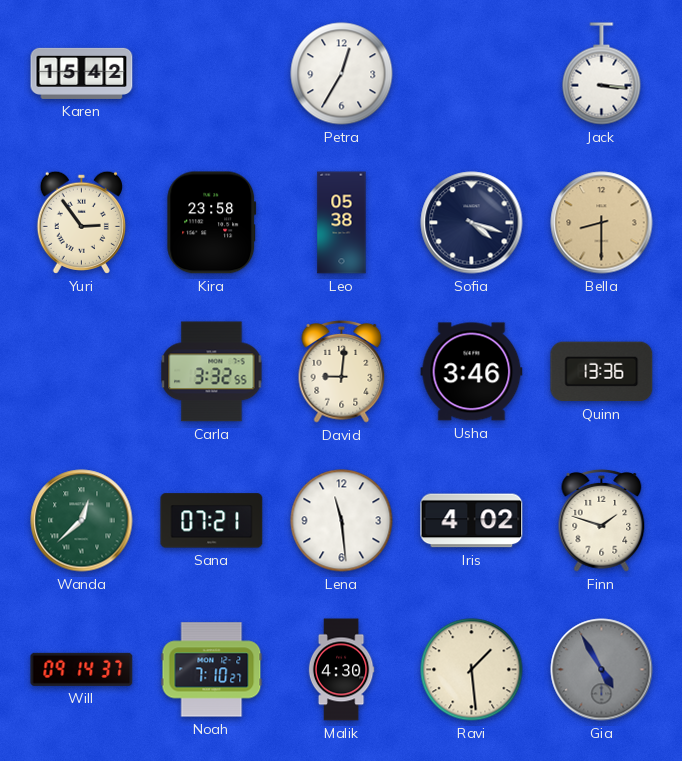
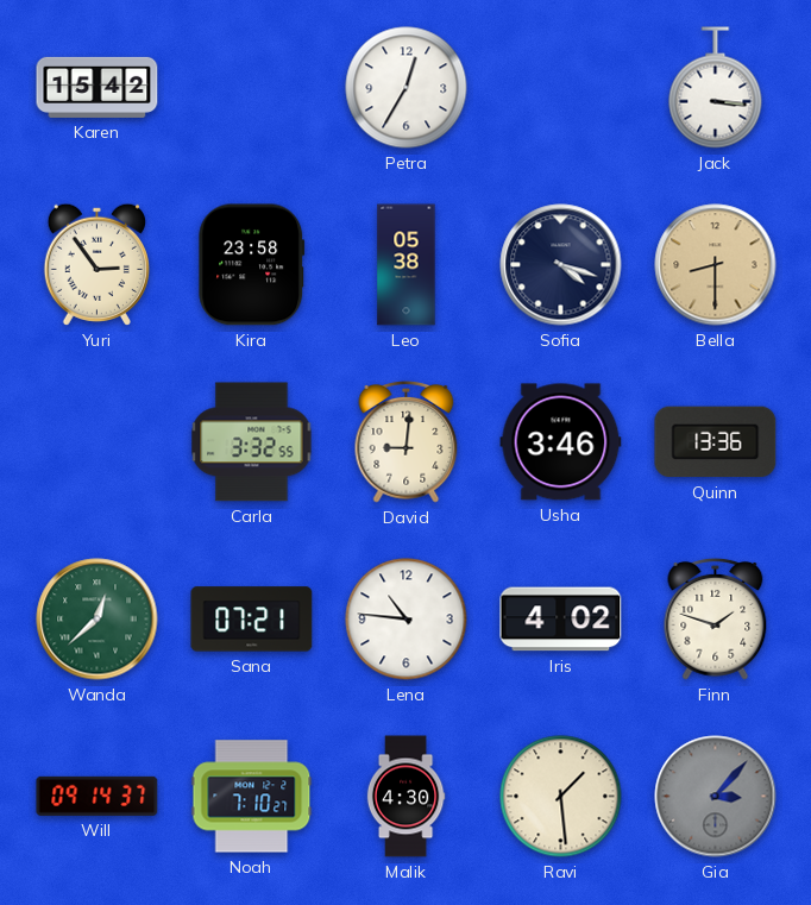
Lena: 11:29 -> 10:46 (407, 620)
Gia: 4:55 -> 3:07 (716, 797)
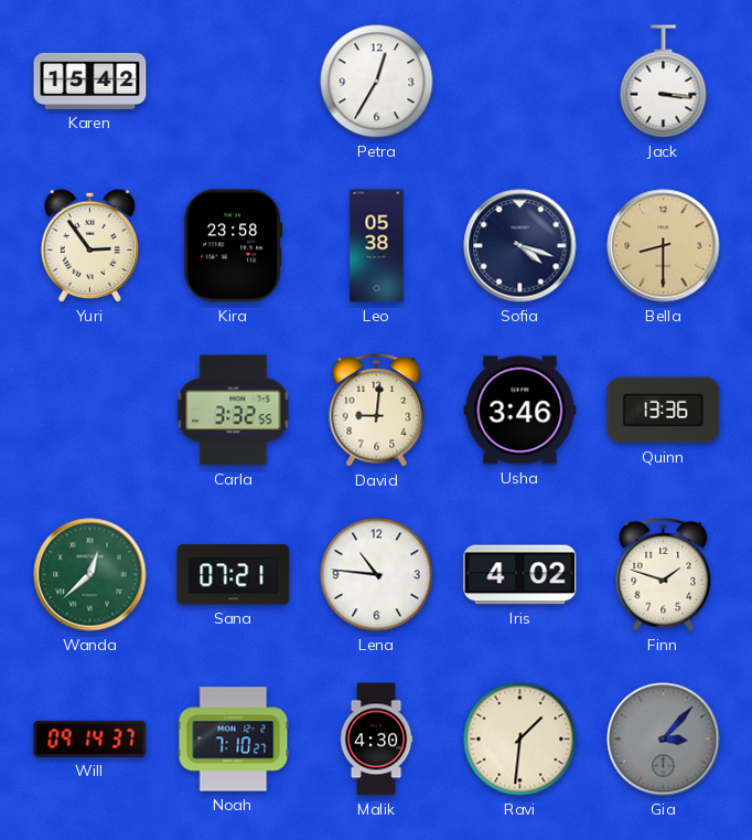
Ravi: 1:29 -> 1:31 (520, 740)
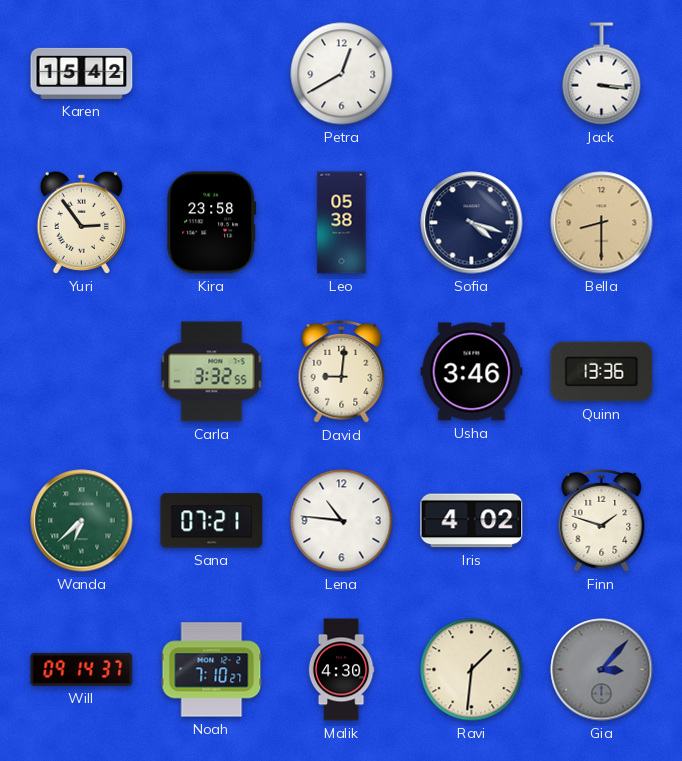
Petra: 12:35 -> 12:40 (342, 74)
Wanda: 12:38 -> 6:38 (82, 521)
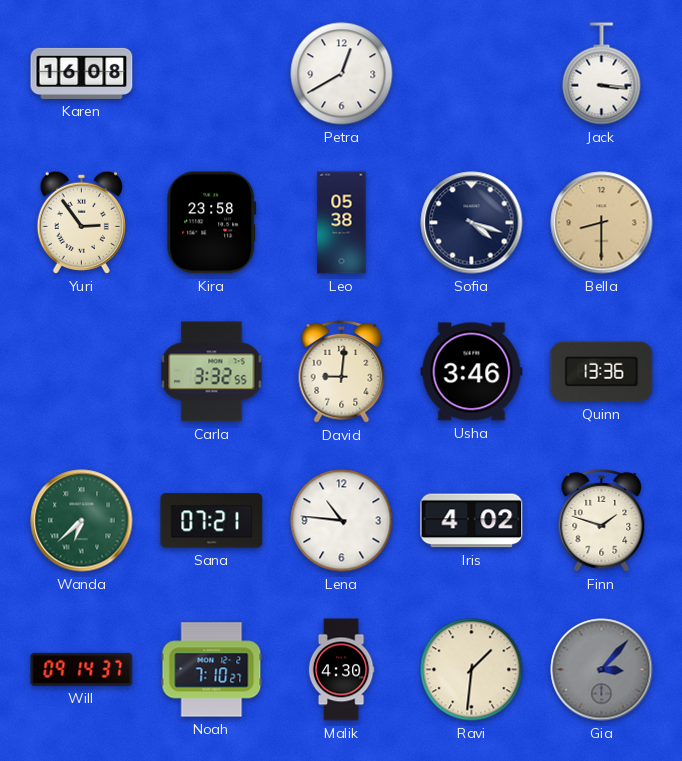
Karen: 15:42 -> 16:08 (82, 73)
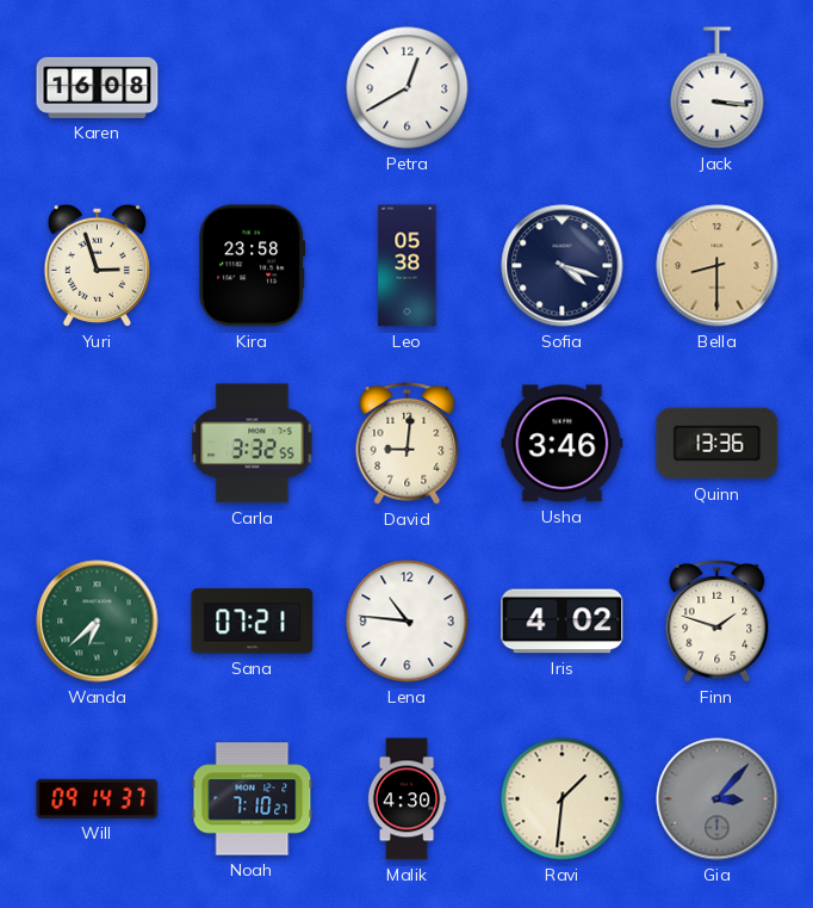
Yuri: 2:54 -> 2:57 (97, 265)
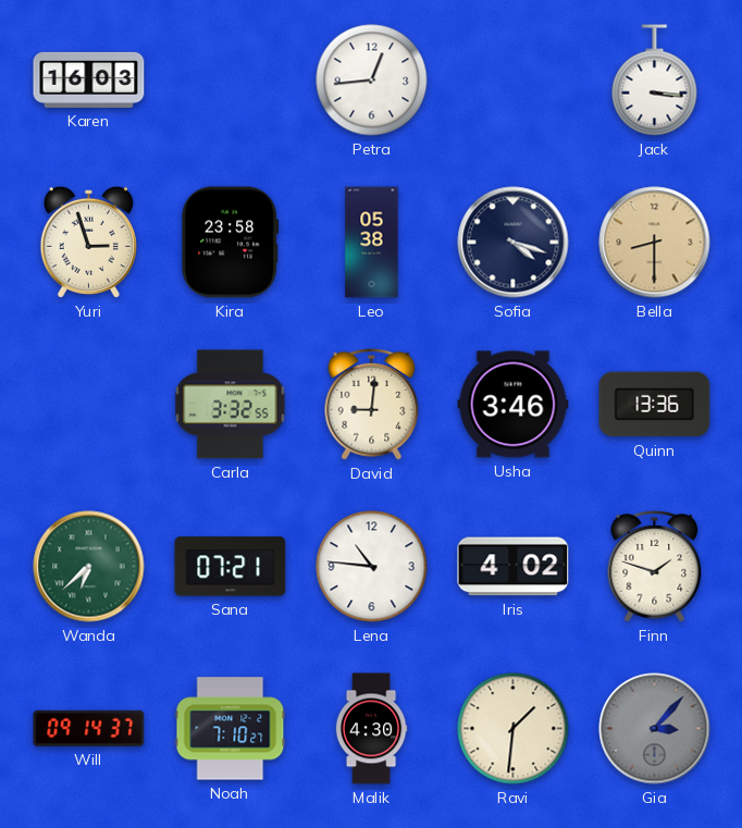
Karen: 16:08 -> 16:03 (89, 79)
Petra: 12:40 -> 12:44 (372, 81)
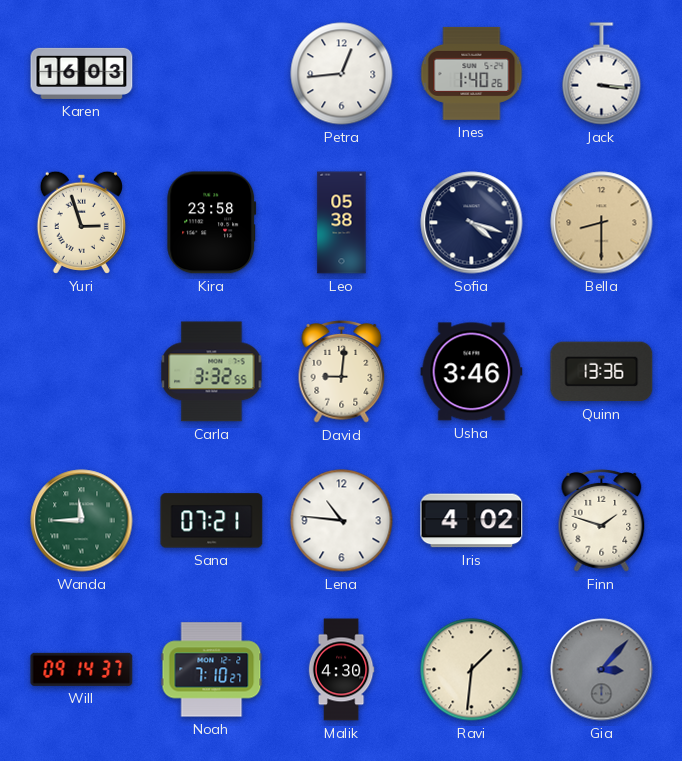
Ines: none -> 1:40 (472, 73)
Wanda: 6:38 -> 11:45 (82, 521)
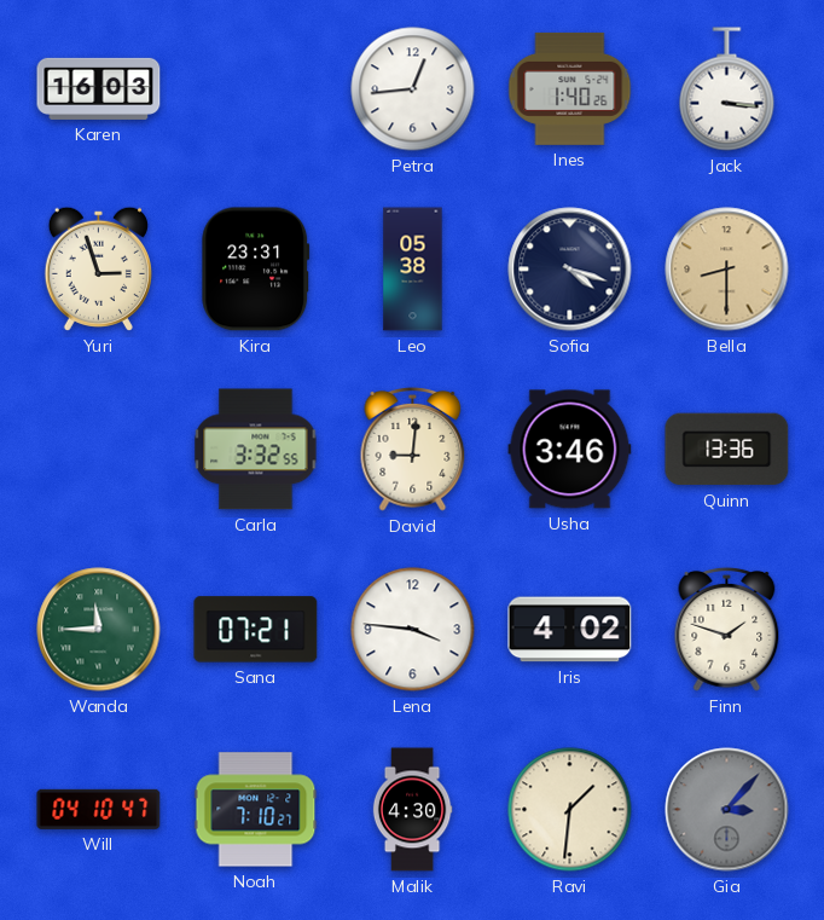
Kira: 23:58 -> 23:31 (256, 270)
Lena: 10:46 -> 3:46 (413, 630)
Will: 09:14 -> 04:10 (99, 809)
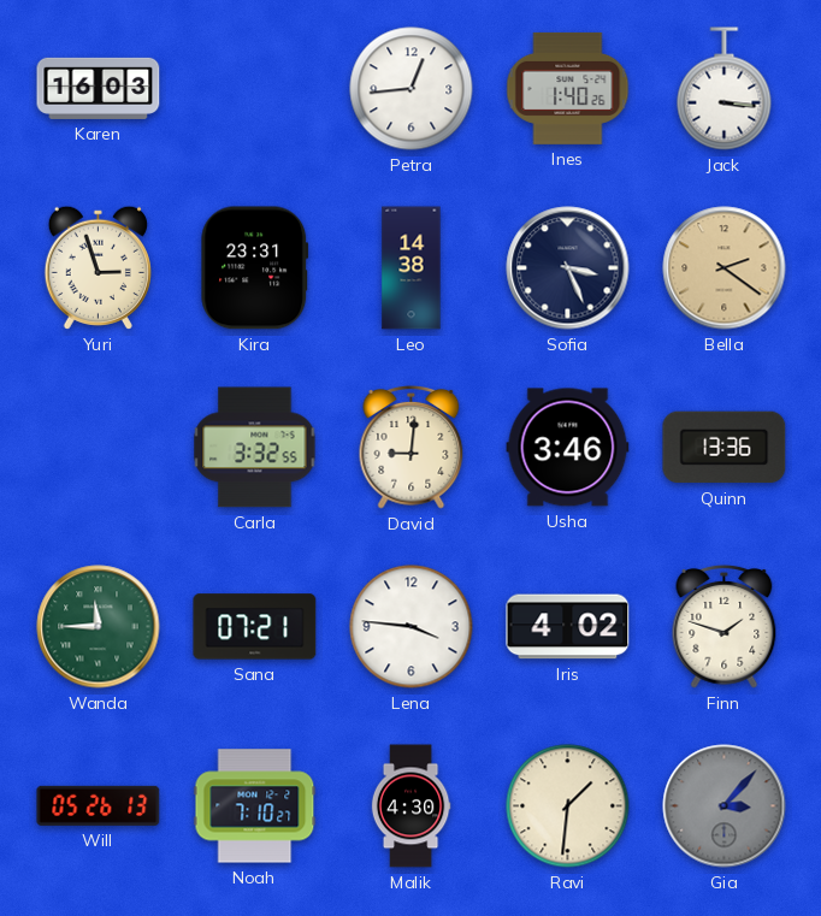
Leo: 05:38 -> 14:38 (412, 268)
Sofia: 4:18 -> 3:26 (568, 268)
Bella: 8:30 -> 2:21 (725, 268)
Will: 04:10 -> 05:26 (99, 805)
